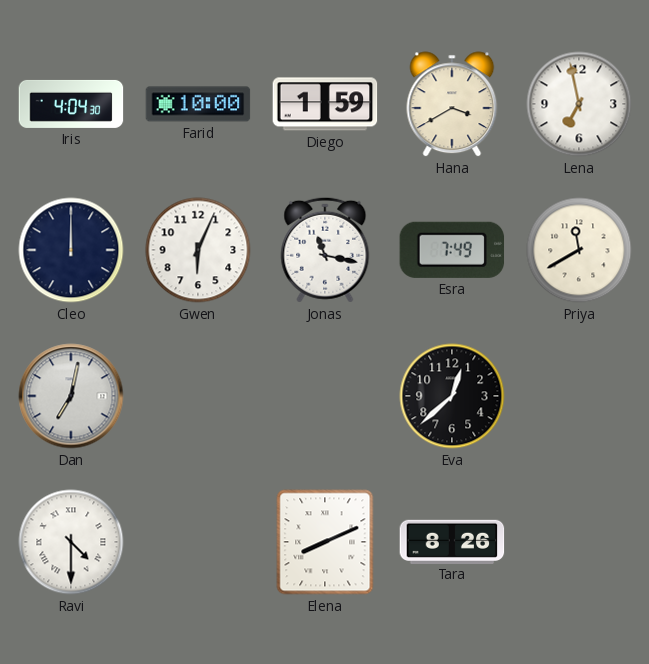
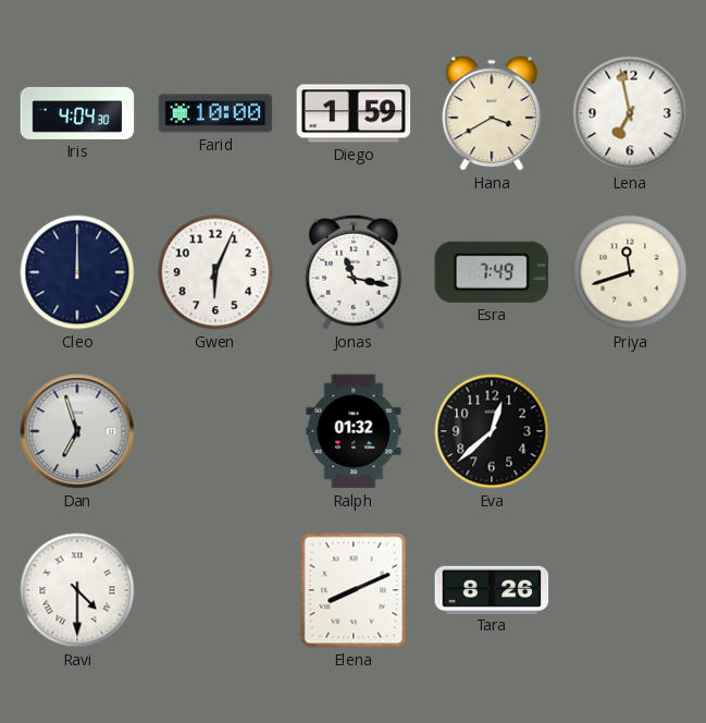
Priya: 11:40 -> 11:42 (630, 272)
Dan: 7:02 -> 6:57 (77, 431)
Ralph: none -> 01:32 (354, 431)
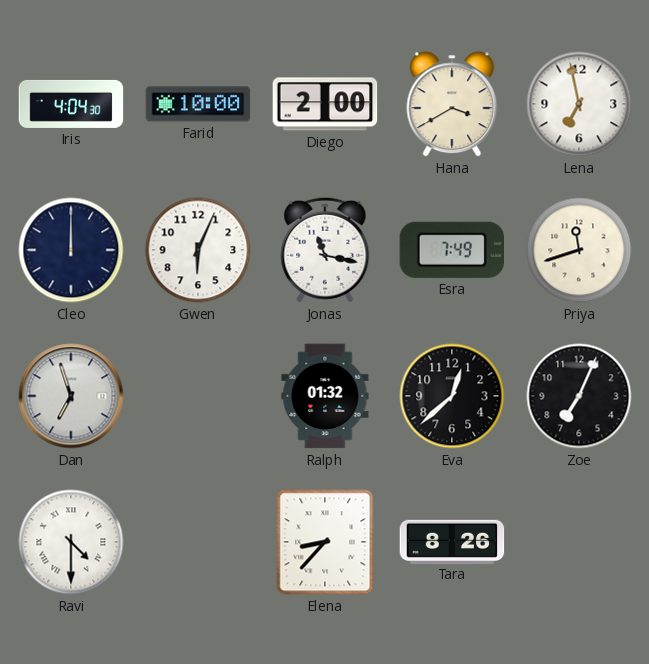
Diego: 1:59 -> 2:00 (325, 104)
Zoe: none -> 7:04 (579, 396)
Elena: 8:11 -> 8:37 (325, 542)
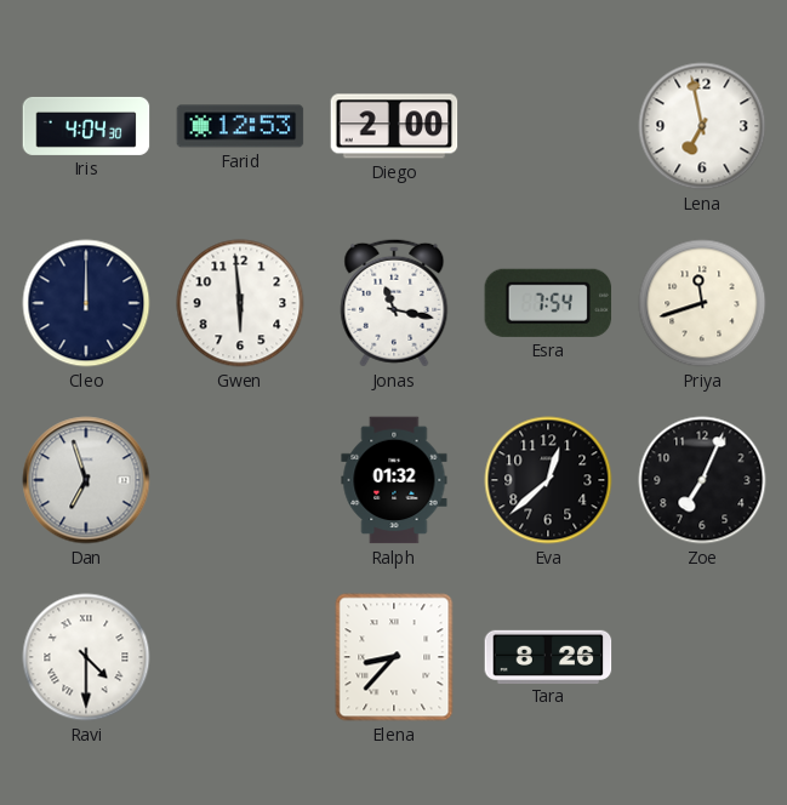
Farid: 10:00 -> 12:53 (240, 126)
Hana: 3:40 -> none (452, 104)
Gwen: 6:04 -> 5:59 (240, 303)
Esra: 7:49 -> 7:54 (548, 303)
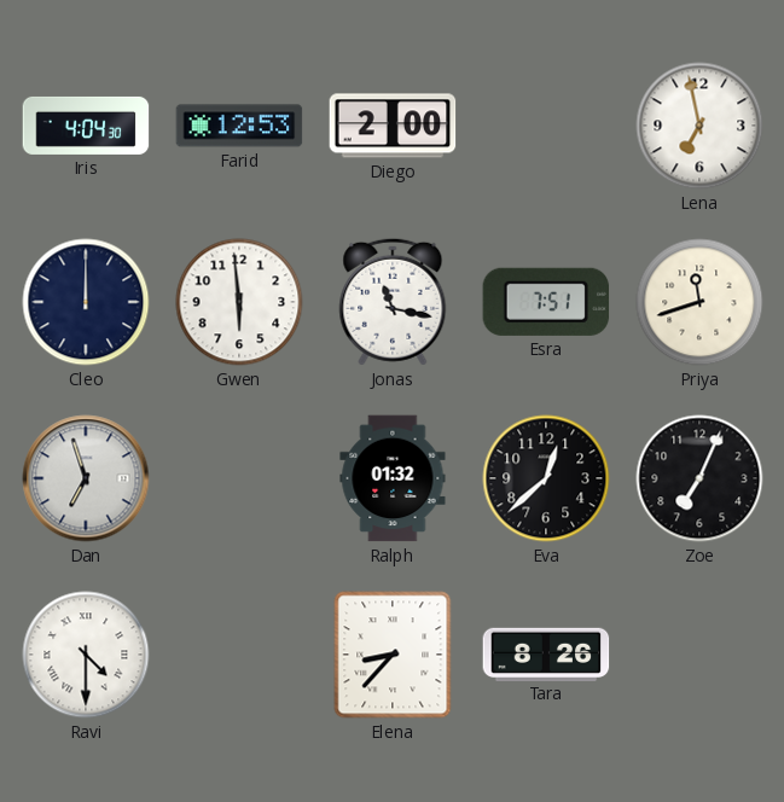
Esra: 7:54 -> 7:51 (546, 302)
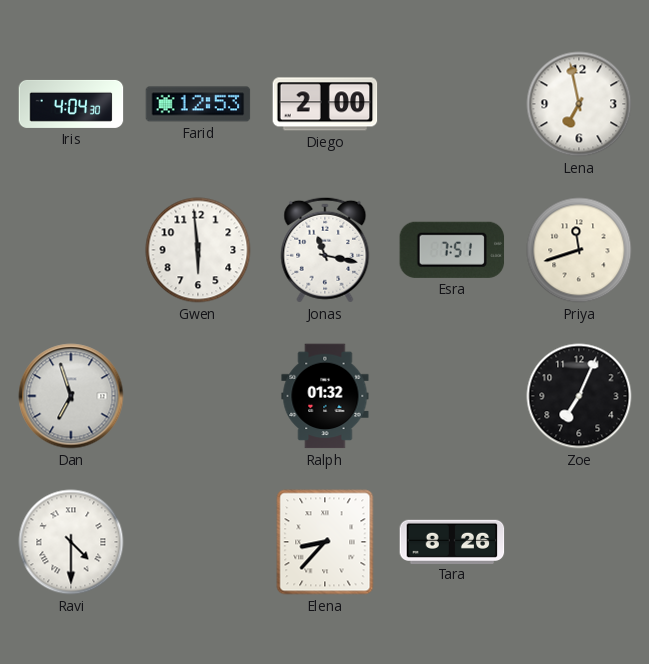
Cleo: 12:00 -> none (86, 302)
Eva: 12:38 -> none (546, 478)
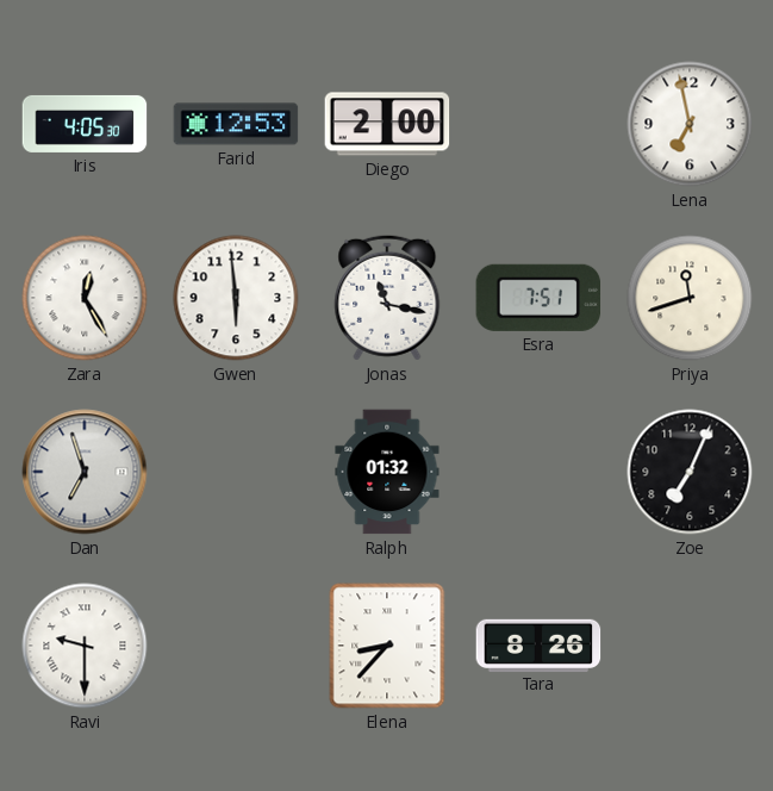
Iris: 4:04 -> 4:05 (85, 124)
Zara: none -> 12:25 (85, 298)
Ravi: 4:30 -> 9:30 (85, 646)
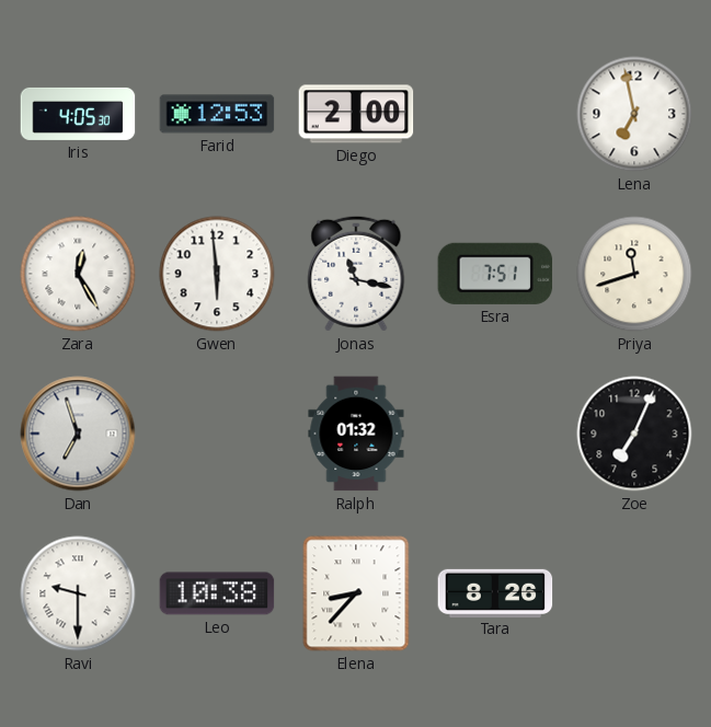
Leo: none -> 10:38 (217, 593)
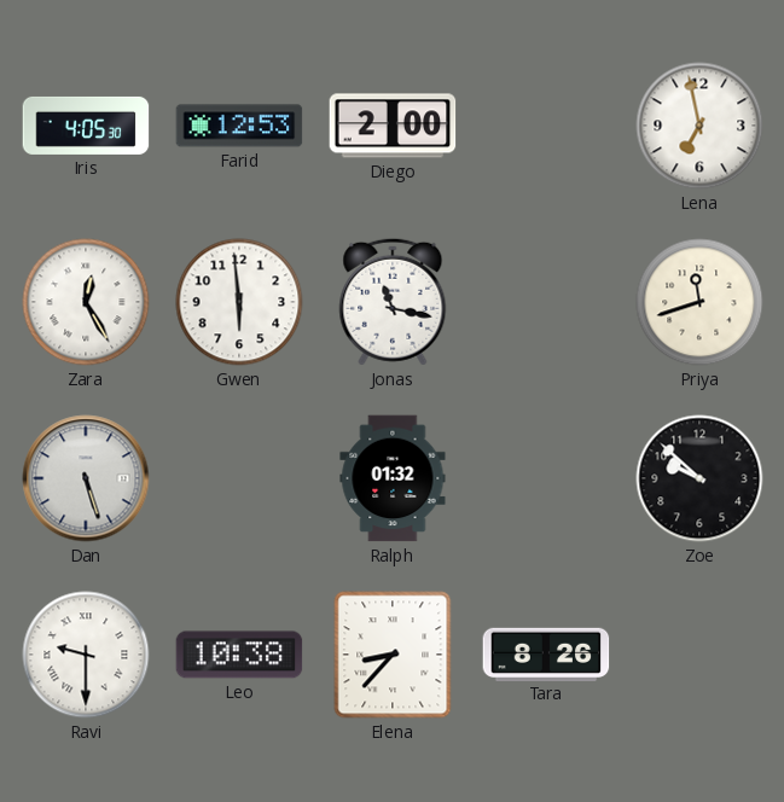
Esra: 7:51 -> none (495, 274)
Dan: 6:57 -> 5:27 (86, 478)
Zoe: 7:04 -> 9:52 (699, 478)
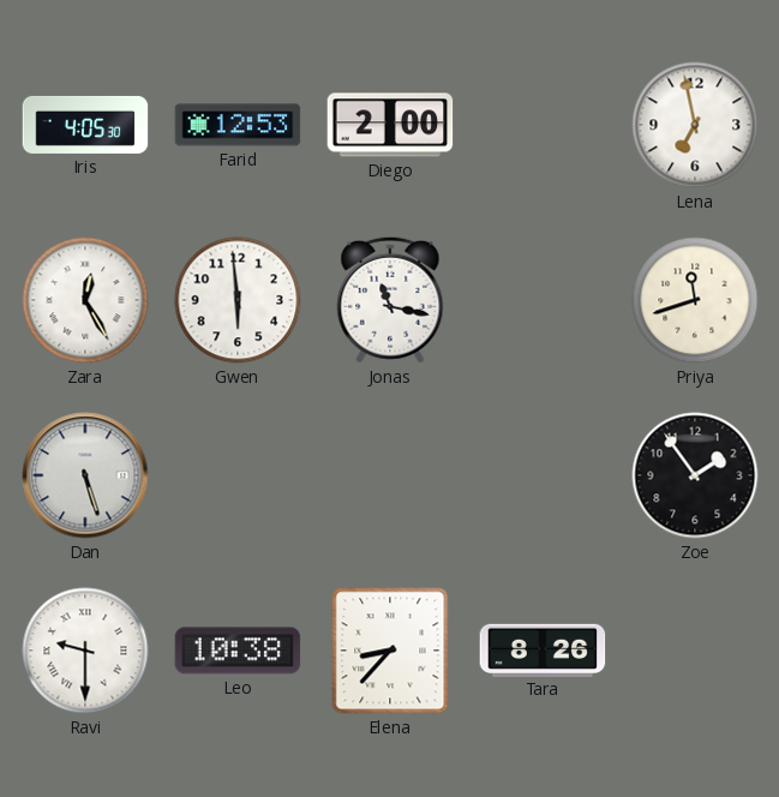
Ralph: 01:32 -> none (393, 478)
Zoe: 9:52 -> 1:54 (695, 475)
